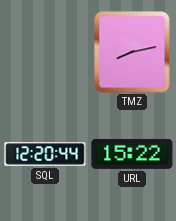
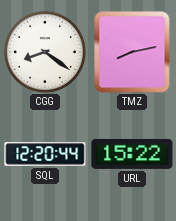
CGG: none -> 8:21 (45, 52)
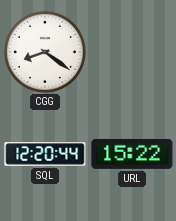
TMZ: 8:13 -> none (132, 52)
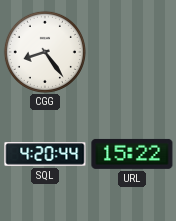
CGG: 8:21 -> 8:24 (45, 52)
SQL: 12:20 -> 4:20 (45, 154)
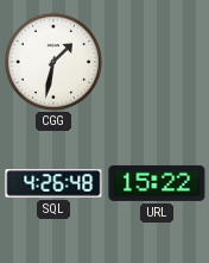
CGG: 8:24 -> 1:32 (53, 62)
SQL: 4:20 -> 4:26 (53, 183)
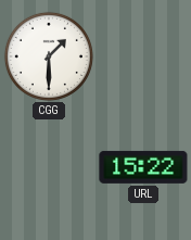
CGG: 1:32 -> 1:30 (49, 56)
SQL: 4:26 -> none (53, 183)
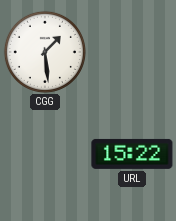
CGG: 1:30 -> 1:29 (45, 52)
